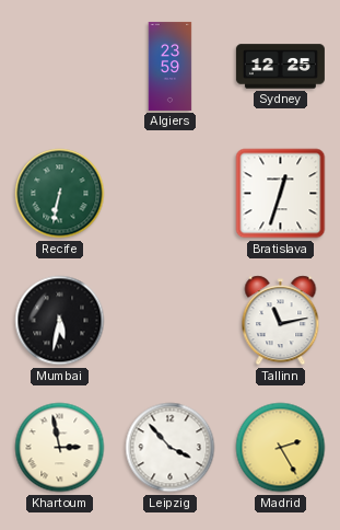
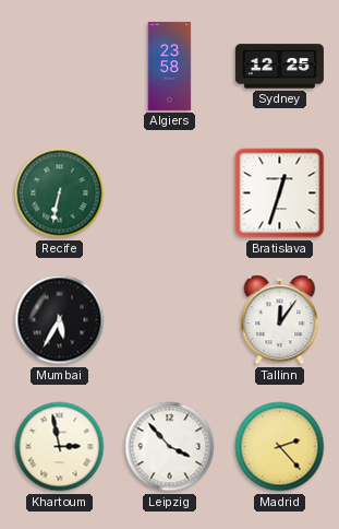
Algiers: 23:59 -> 23:58 (170, 66)
Mumbai: 5:32 -> 5:35 (60, 320)
Tallinn: 11:13 -> 12:06 (280, 320)
Madrid: 2:25 -> 2:23 (280, 447)
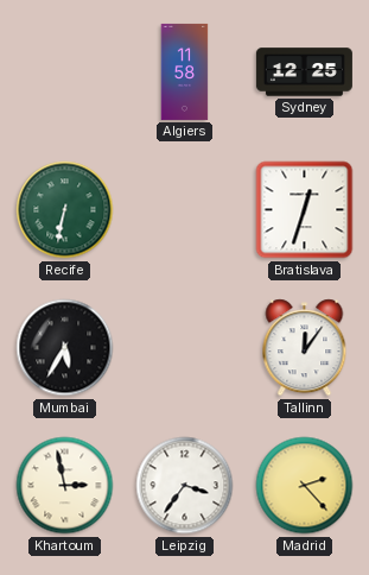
Algiers: 23:58 -> 11:58 (185, 71)
Leipzig: 3:53 -> 3:36 (185, 486)
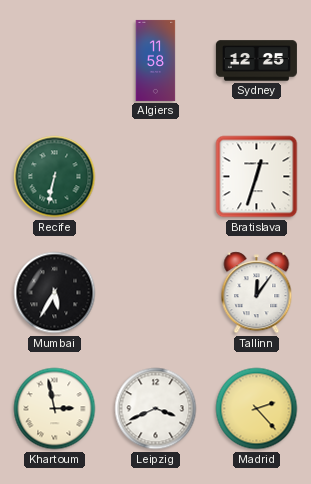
Leipzig: 3:36 -> 3:41 (156, 409)
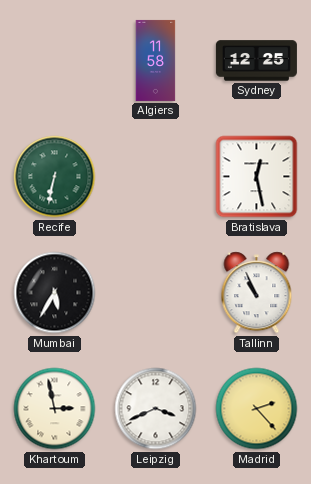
Bratislava: 12:33 -> 12:28 (257, 177)
Tallinn: 12:06 -> 10:56 (257, 293)
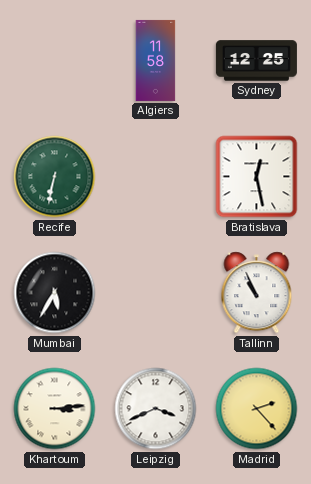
Khartoum: 2:58 -> 3:14 (55, 409)
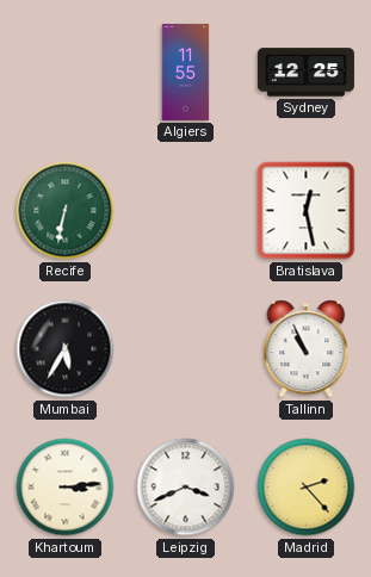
Algiers: 11:58 -> 11:55 (186, 72)
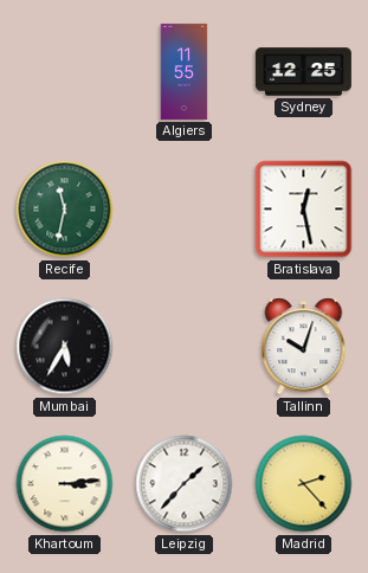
Recife: 6:32 -> 11:32 (65, 210)
Tallinn: 10:56 -> 10:03 (304, 347)
Leipzig: 3:41 -> 1:37 (185, 484)
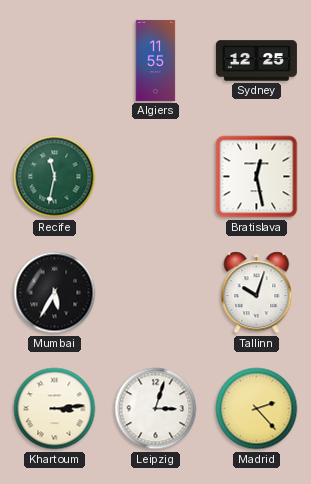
Leipzig: 1:37 -> 3:03 (156, 409)
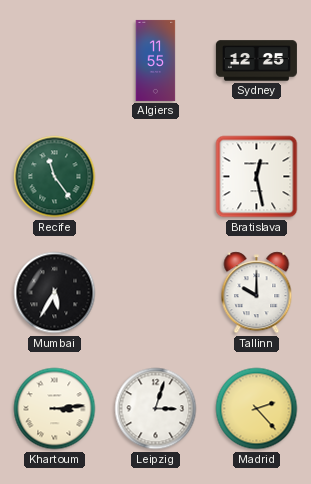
Recife: 11:32 -> 11:24 (55, 177)
Tallinn: 10:03 -> 10:00 (257, 293)
